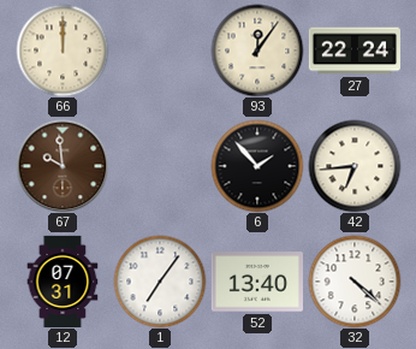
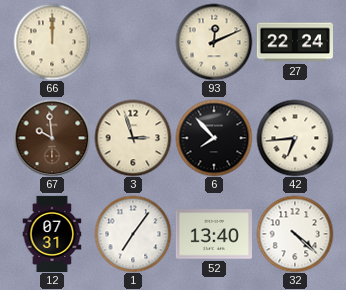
93: 12:06 -> 12:11 (214, 42)
3: none -> 2:57 (133, 138)
6: 1:53 -> 7:53 (214, 138)
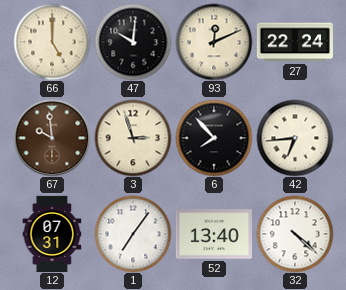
66: 12:00 -> 5:00 (52, 42)
47: none -> 10:01 (133, 42)
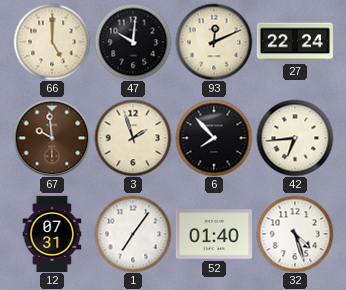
3: 2:57 -> 1:57 (133, 138)
52: 13:40 -> 01:40 (214, 234)
32: 4:22 -> 4:27 (295, 234)
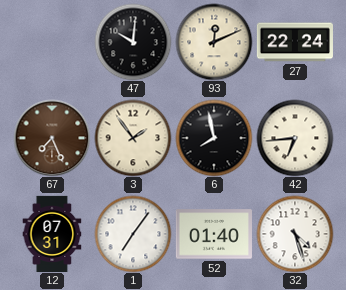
66: 5:00 -> none (52, 42)
67: 9:59 -> 7:26 (52, 138)
3: 1:57 -> 1:54 (133, 138)
6: 7:53 -> 7:58 (214, 138)
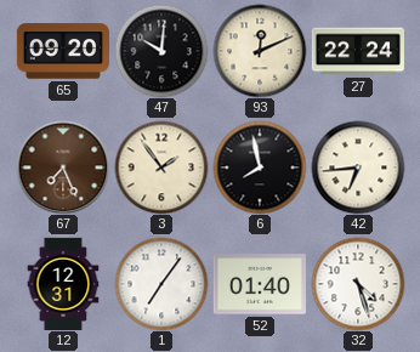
65: none -> 09:20 (63, 51)
12: 07:31 -> 12:31 (63, 283)
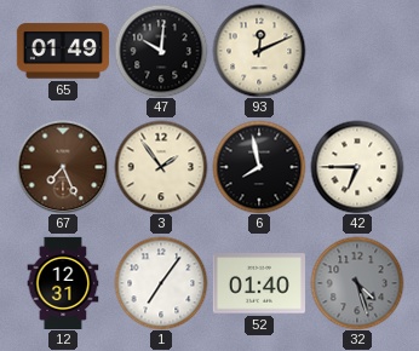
65: 09:20 -> 01:49 (63, 51)
27: 22:24 -> none (358, 51)
42: 6:44 -> 6:45 (357, 167)
32 dial: white -> grey (357, 283)
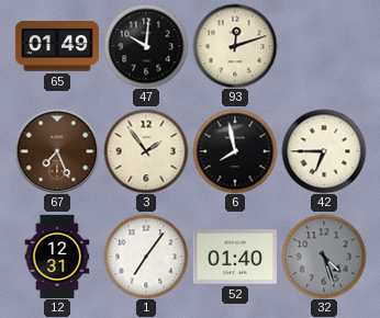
93: 12:11 -> 12:12 (235, 46)
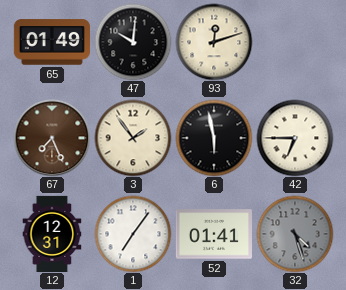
6: 7:58 -> 5:58 (214, 138)
52: 01:40 -> 01:41 (214, 234)
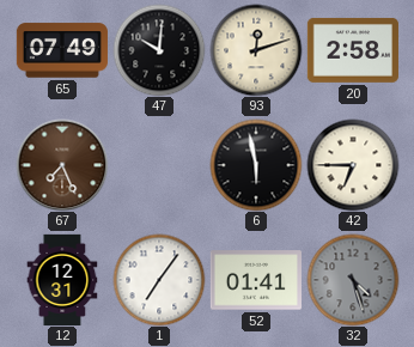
65: 01:49 -> 07:49 (62, 50)
20: none -> 2:58 (353, 50)
3: 1:54 -> none (133, 138)
